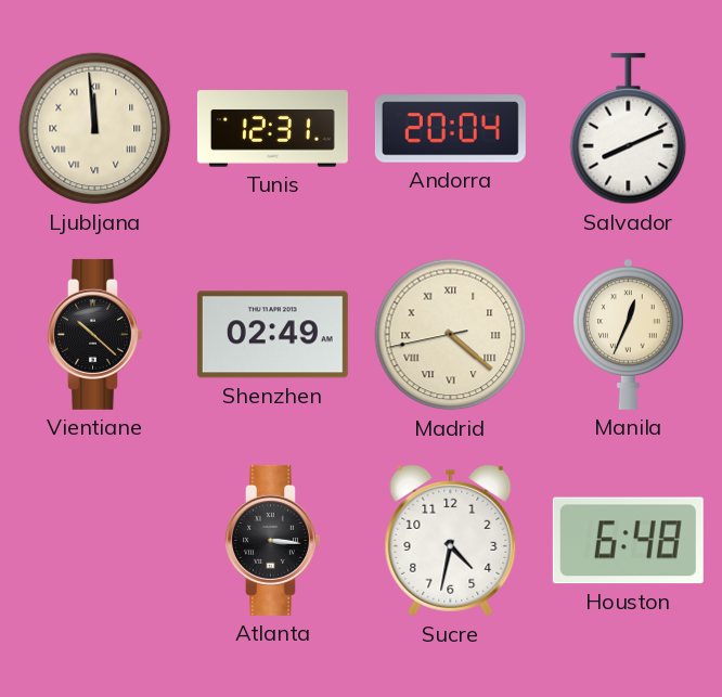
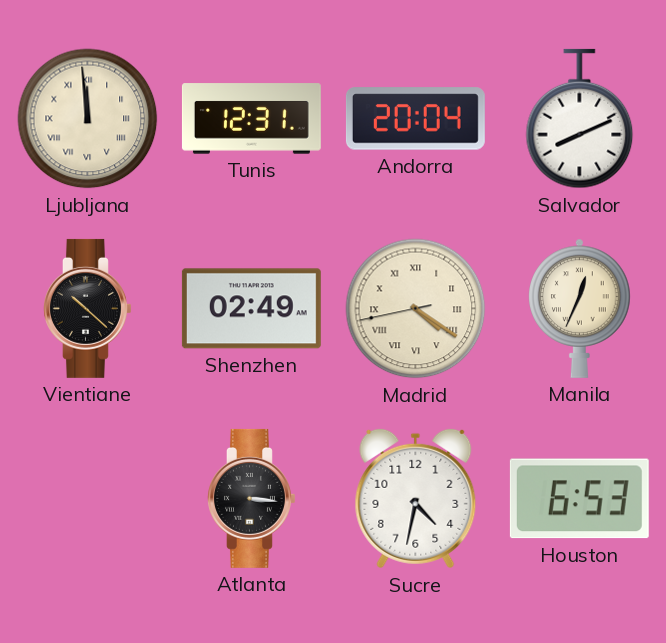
Madrid: 4:21 -> 4:20 (416, 309)
Houston: 6:48 -> 6:53 (579, 499)
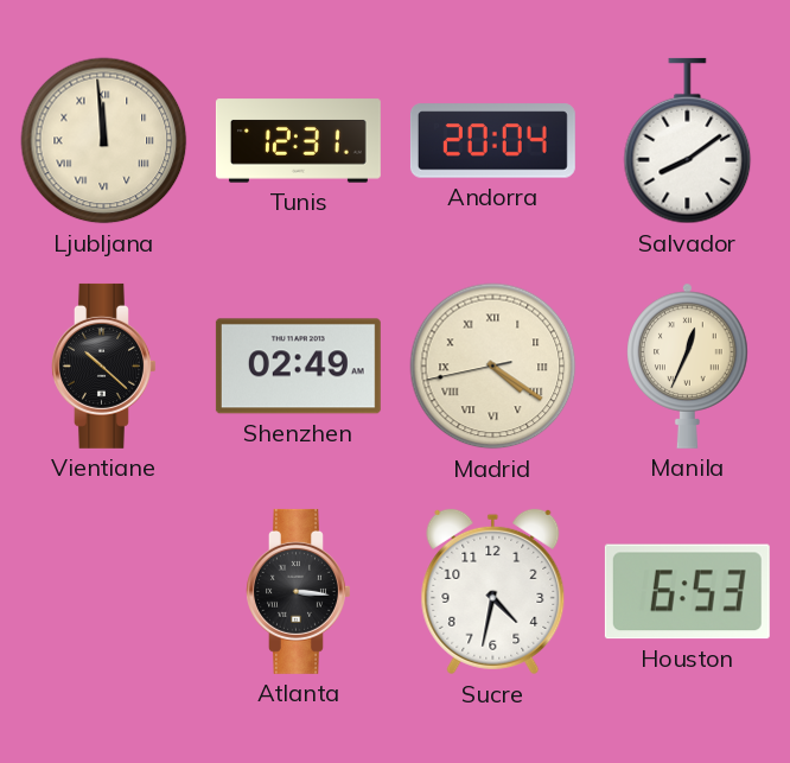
Salvador: 8:11 -> 8:09 (688, 141)
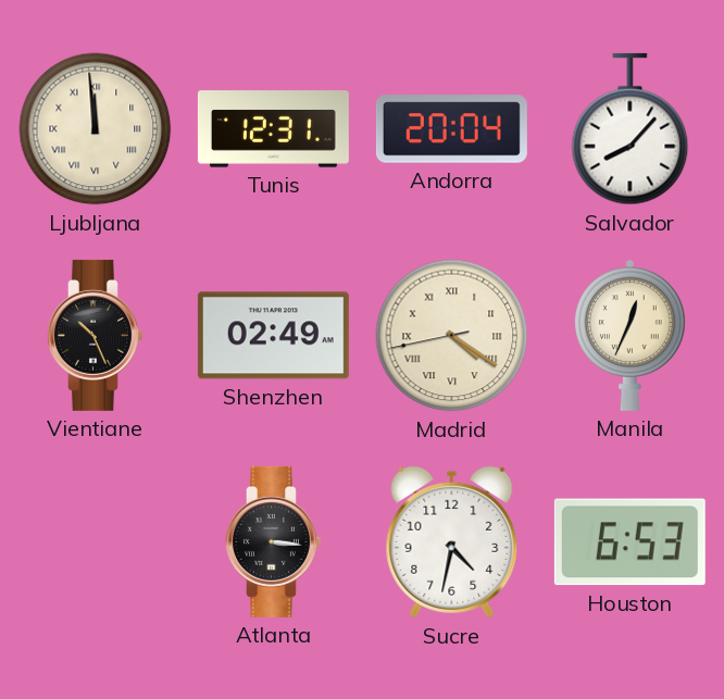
Salvador: 8:09 -> 8:07 (631, 129)
Vientiane: 10:22 -> 10:26 (96, 335)
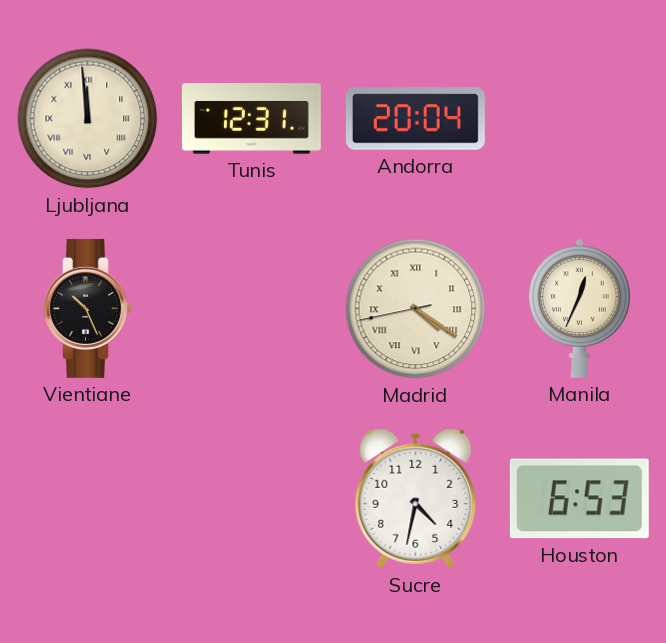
Salvador: 8:07 -> none (631, 129)
Shenzhen: 02:49 -> none (273, 336)
Atlanta: 3:16 -> none (274, 541)
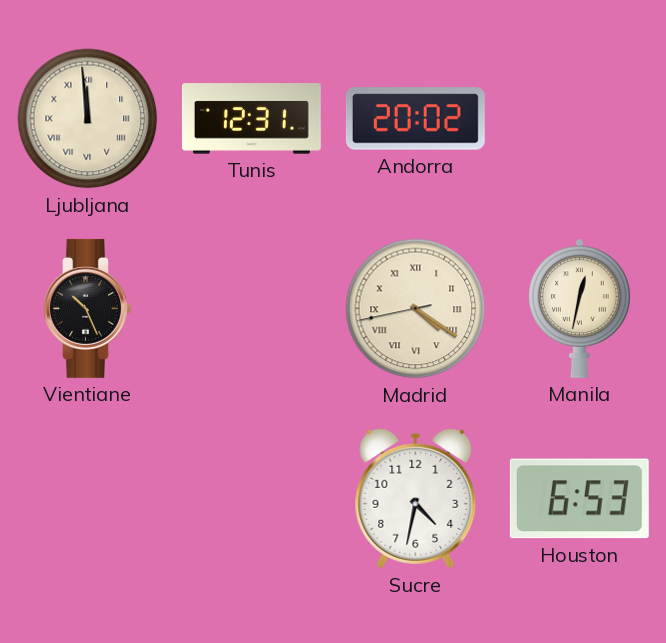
Andorra: 20:04 -> 20:02 (415, 119)
Manila: 12:34 -> 12:32 (580, 308)
